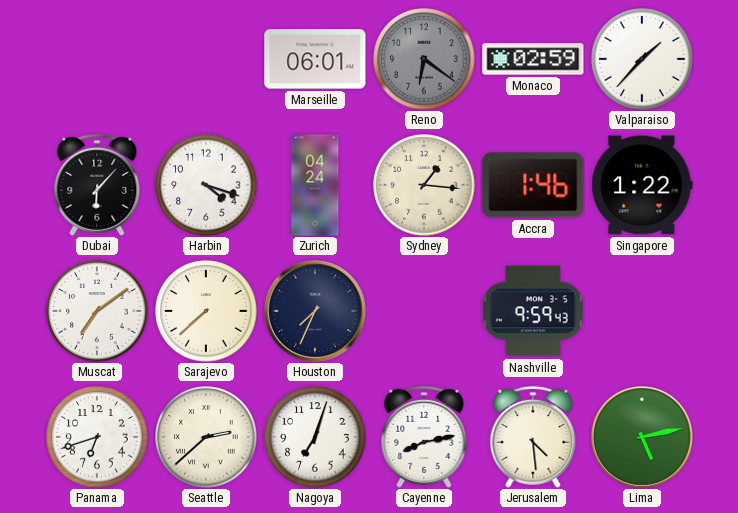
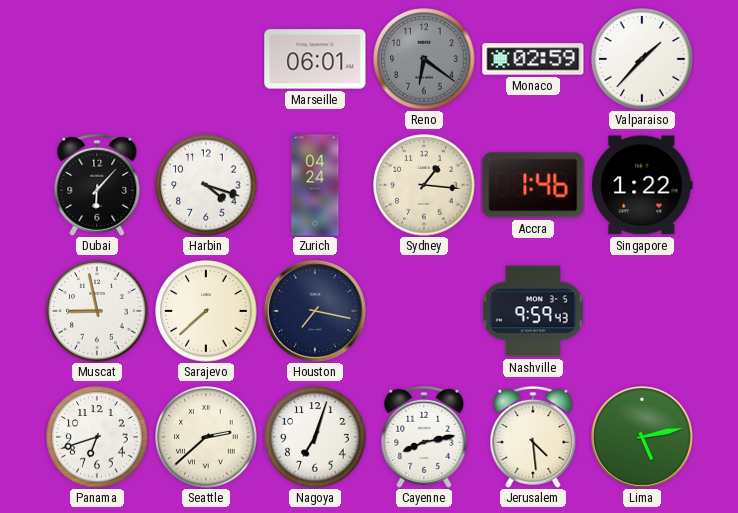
Muscat: 7:09 -> 8:58 (97, 311)
Houston: 7:34 -> 7:17 (315, 311)
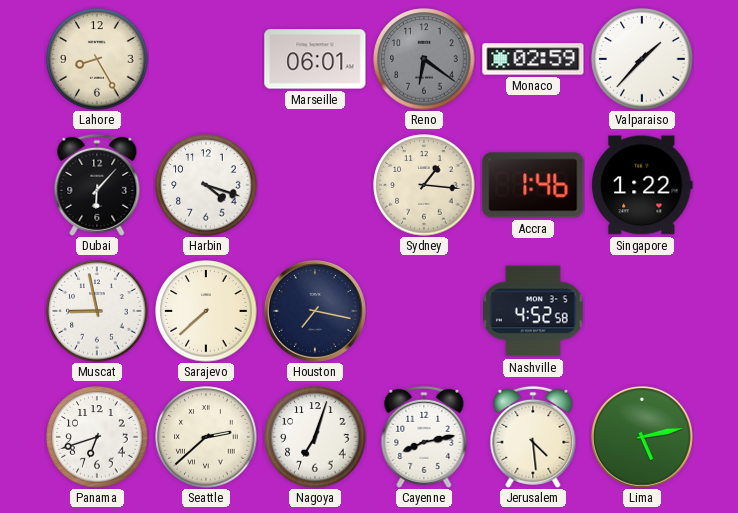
Lahore: none -> 8:25 (97, 59)
Zurich: 04:24 -> none (315, 185)
Nashville: 9:59 -> 4:52 (533, 311)
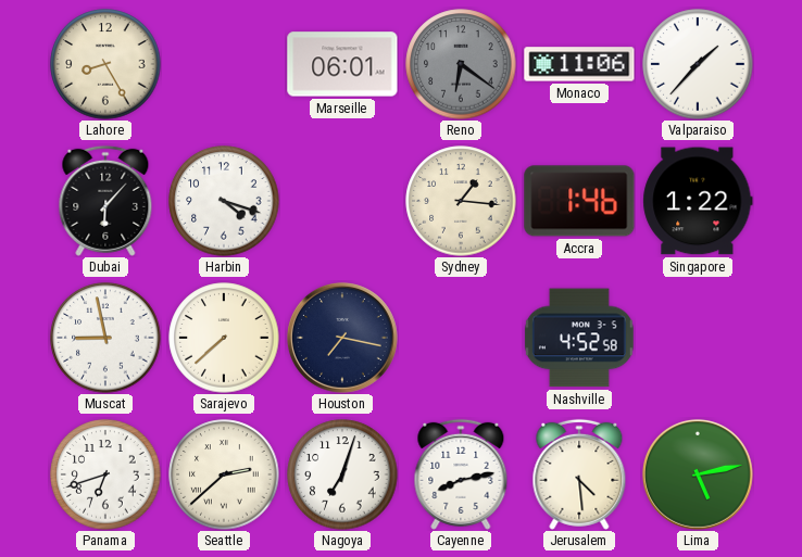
Monaco: 02:59 -> 11:06 (579, 64)
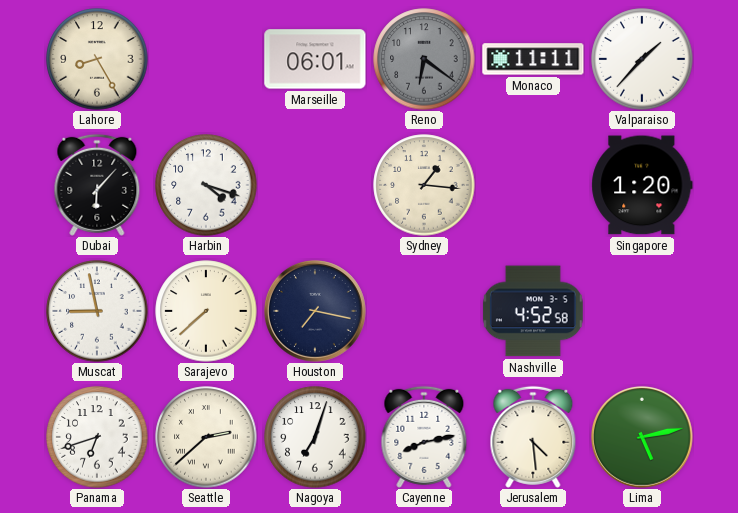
Monaco: 11:06 -> 11:11 (533, 59)
Accra: 1:46 -> none (579, 201)
Singapore: 1:22 -> 1:20 (642, 185)
